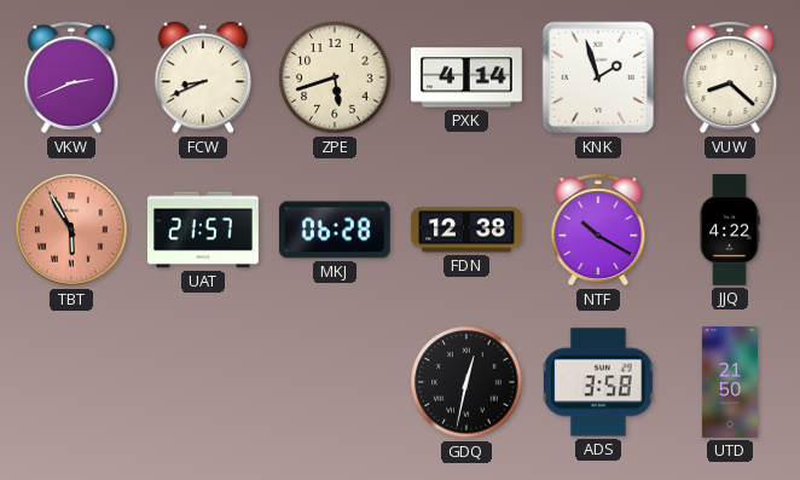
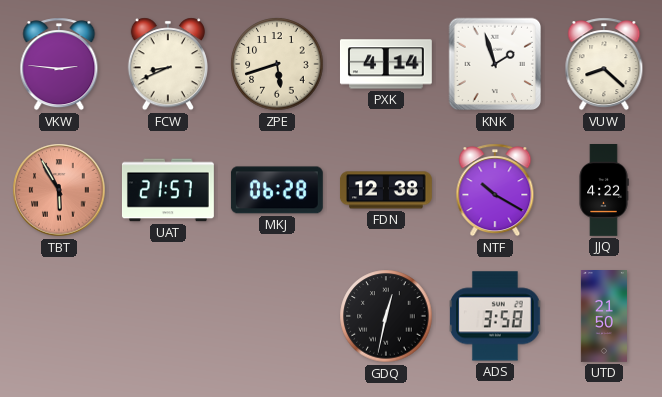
VKW: 2:41 -> 2:46 (59, 64)
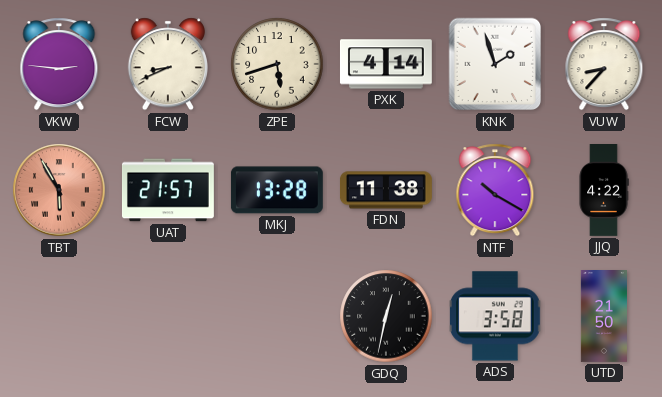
VUW: 8:22 -> 8:37 (604, 64)
MKJ: 06:28 -> 13:28 (277, 190)
FDN: 12:38 -> 11:38 (386, 190)
